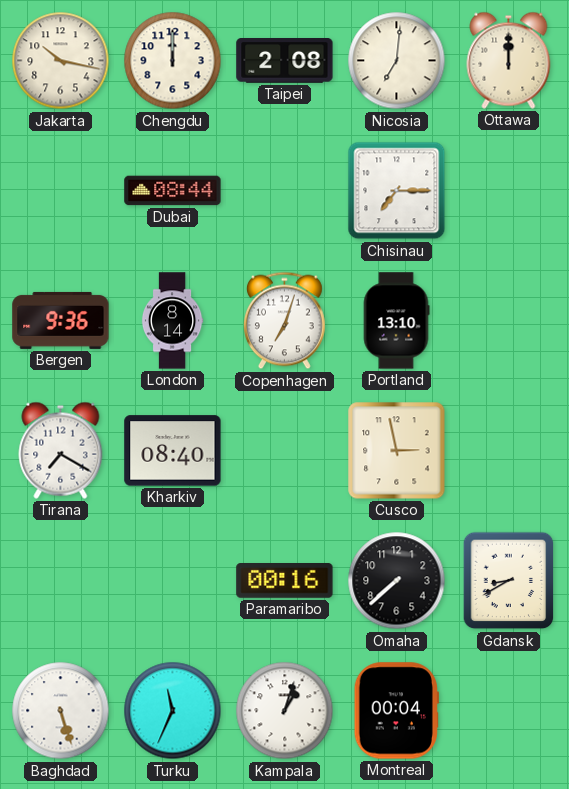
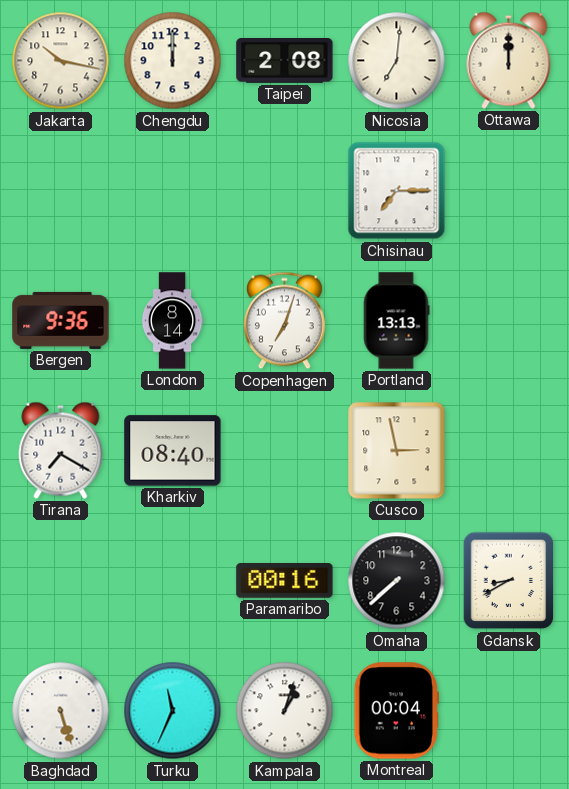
Dubai: 08:44 -> none (173, 191)
Portland: 13:10 -> 13:13 (396, 321)
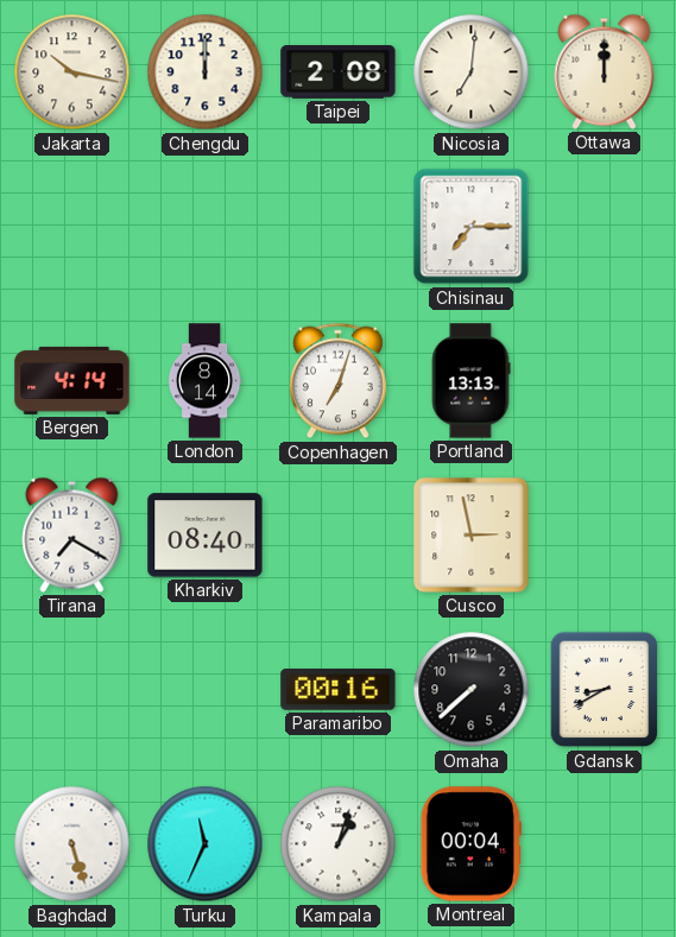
Bergen: 9:36 -> 4:14 (72, 380)
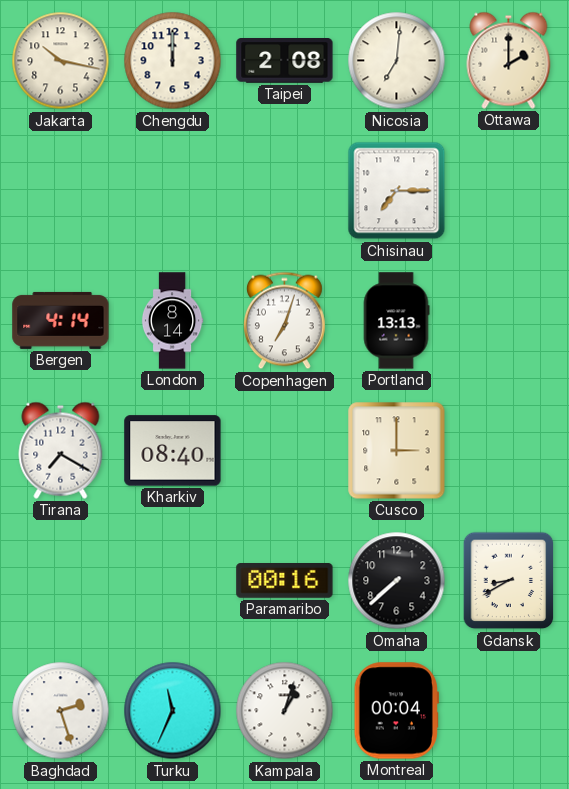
Ottawa: 12:00 -> 2:00 (509, 60)
Cusco: 2:58 -> 3:00 (397, 451)
Baghdad: 5:27 -> 2:27 (61, 711)
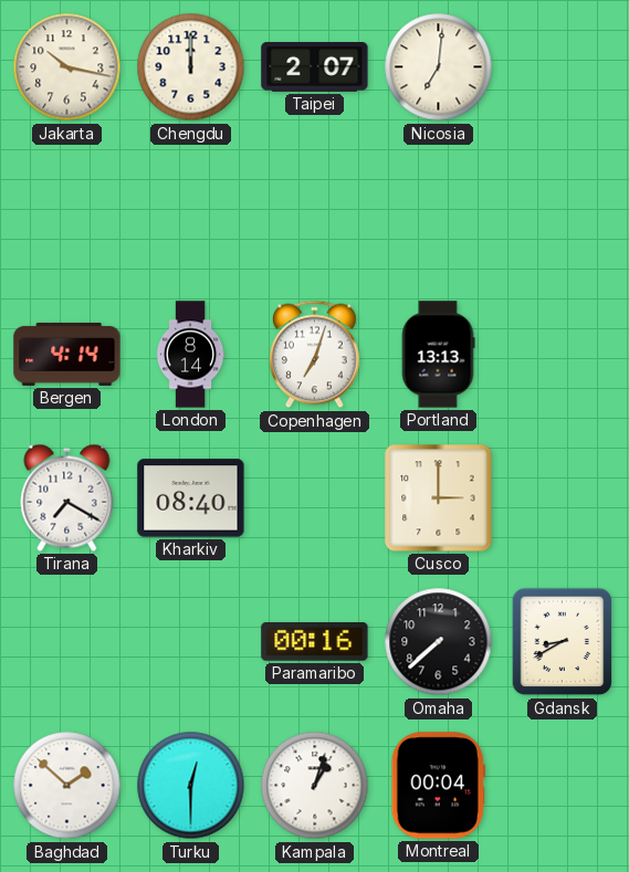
Taipei: 2:08 -> 2:07 (315, 67)
Ottawa: 2:00 -> none (509, 60)
Chisinau: 7:15 -> none (397, 191)
Baghdad: 2:27 -> 1:52 (67, 786)
Turku: 11:34 -> 12:30 (191, 786)
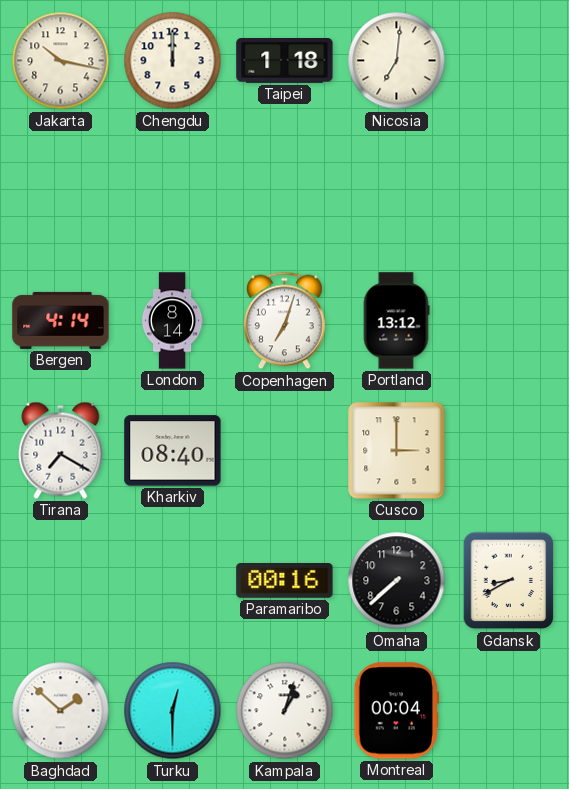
Taipei: 2:07 -> 1:18 (285, 61)
Portland: 13:13 -> 13:12 (396, 321)
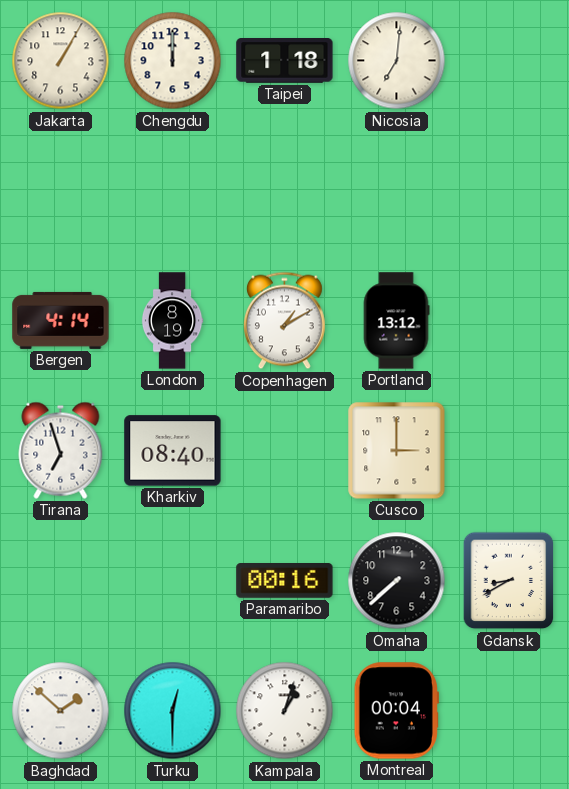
Jakarta: 10:17 -> 1:05 (61, 61)
London: 8:14 -> 8:19 (172, 321)
Copenhagen: 7:03 -> 1:10 (284, 321)
Tirana: 7:20 -> 6:57 (61, 450)
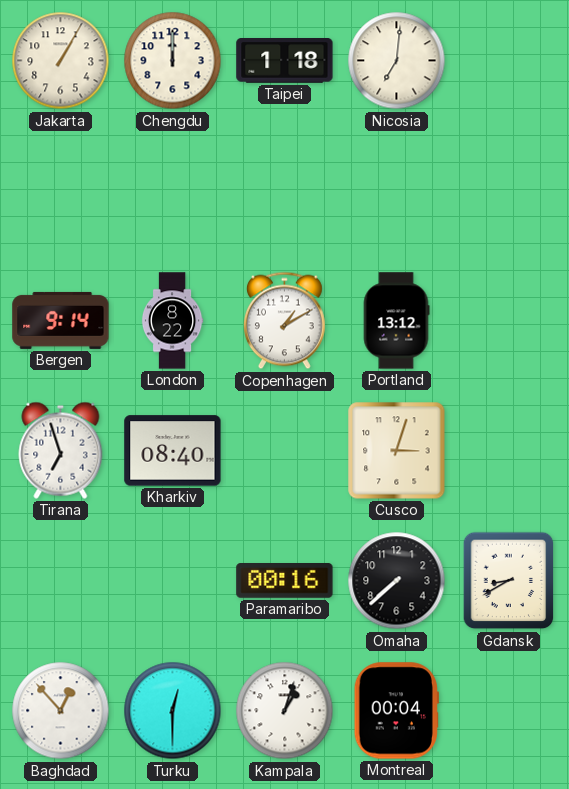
Bergen: 4:14 -> 9:14 (61, 320)
London: 8:19 -> 8:22 (172, 321)
Cusco: 3:00 -> 3:03 (397, 451)
Baghdad: 1:52 -> 12:53 (61, 711)
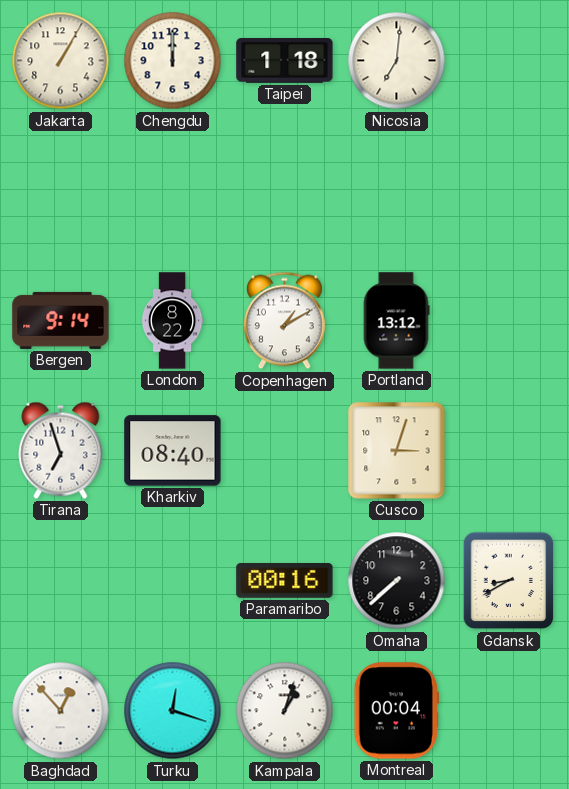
Turku: 12:30 -> 12:18 (173, 711)
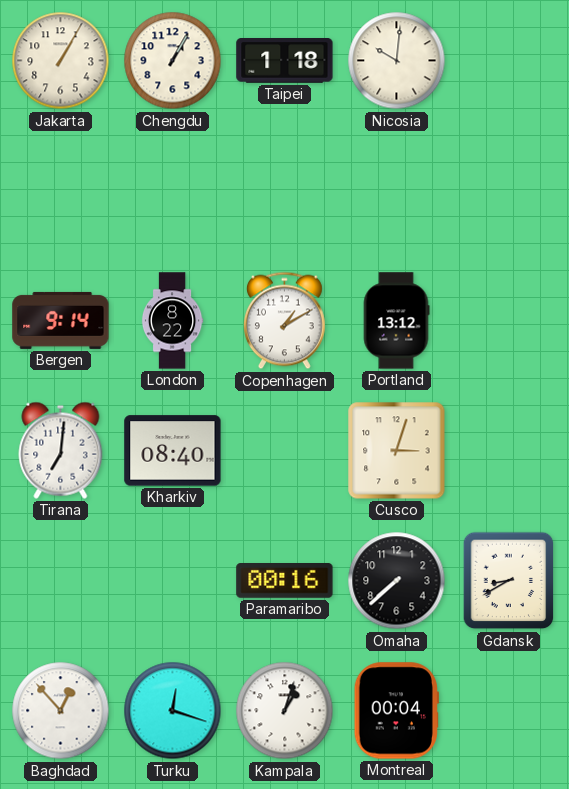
Chengdu: 12:00 -> 1:05 (173, 61)
Nicosia: 7:01 -> 10:01 (397, 61)
Tirana: 6:57 -> 7:01 (61, 450)
